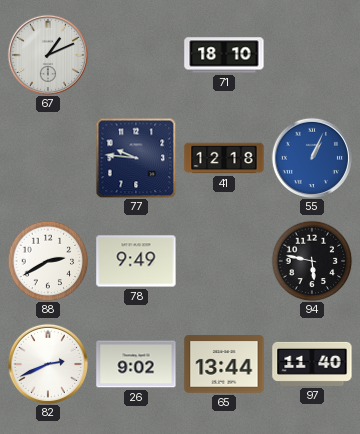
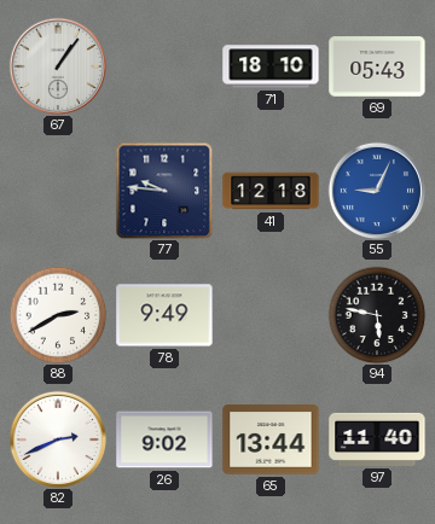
67: 1:11 -> 1:06 (58, 66)
69: none -> 05:43 (377, 66)
55: 1:04 -> 9:04 (377, 191)
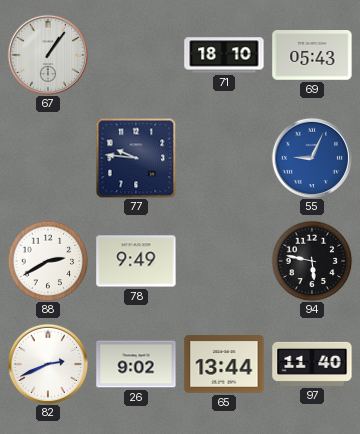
41: 12:18 -> none (271, 191)
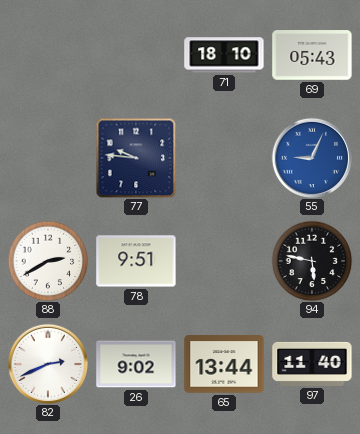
67: 1:06 -> none (48, 55)
78: 9:49 -> 9:51 (136, 261)
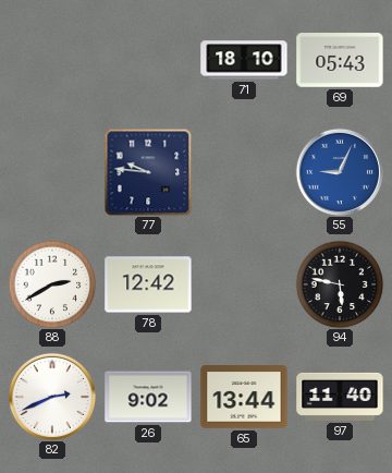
78: 9:51 -> 12:42 (148, 284)
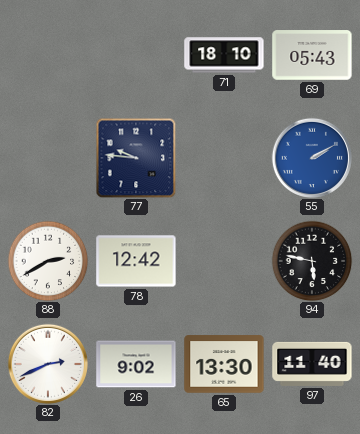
55: 9:04 -> 2:10 (312, 158)
65: 13:44 -> 13:30 (224, 364)
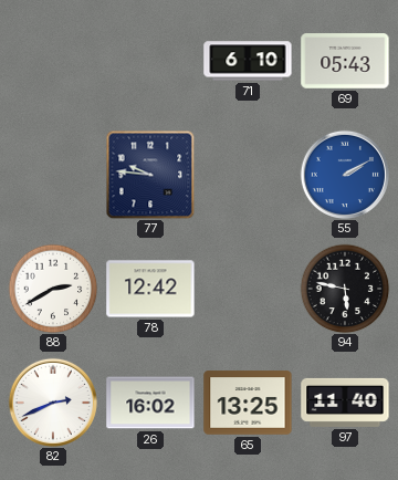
71: 18:10 -> 6:10 (248, 61)
26: 9:02 -> 16:02 (150, 403)
65: 13:30 -> 13:25 (248, 403)
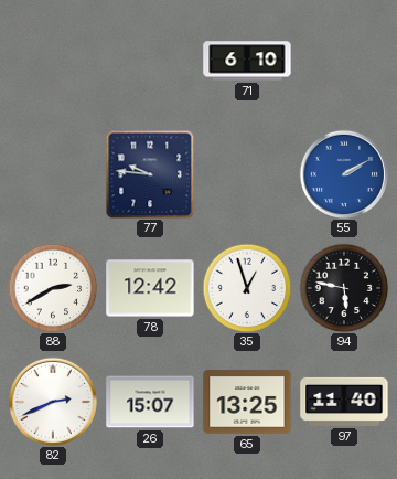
69: 05:43 -> none (345, 61)
35: none -> 12:57 (247, 288)
26: 16:02 -> 15:07 (150, 402)
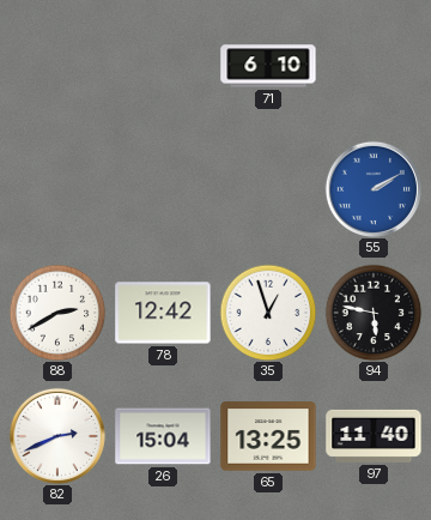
77: 9:46 -> none (150, 174)
26: 15:07 -> 15:04 (163, 436)
